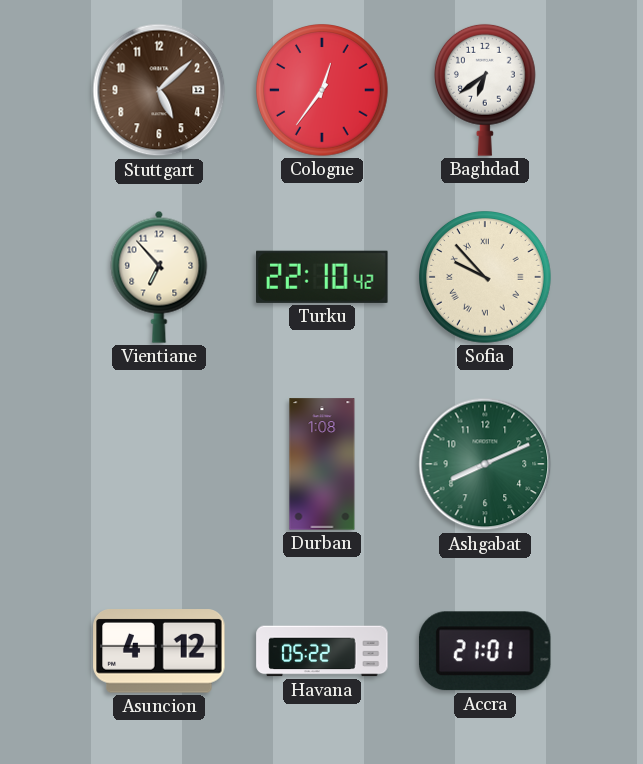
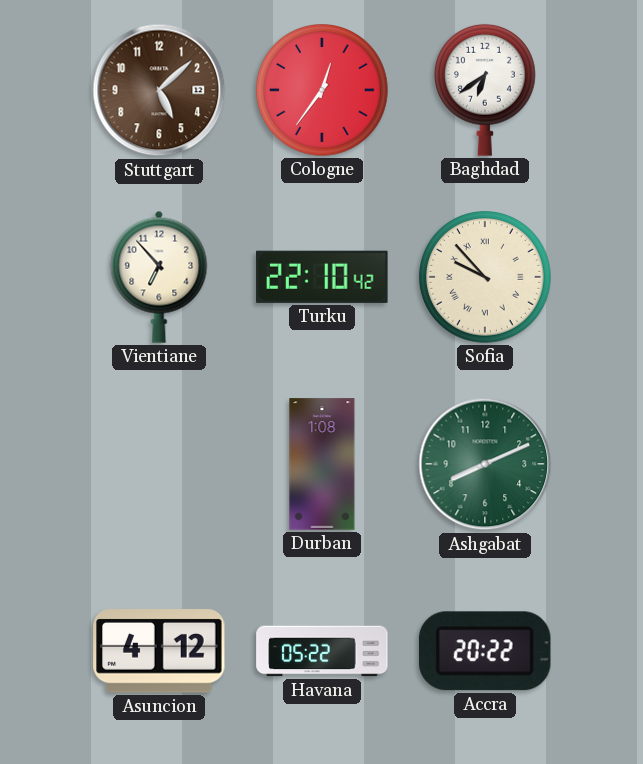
Accra: 21:01 -> 20:22 (485, 651)
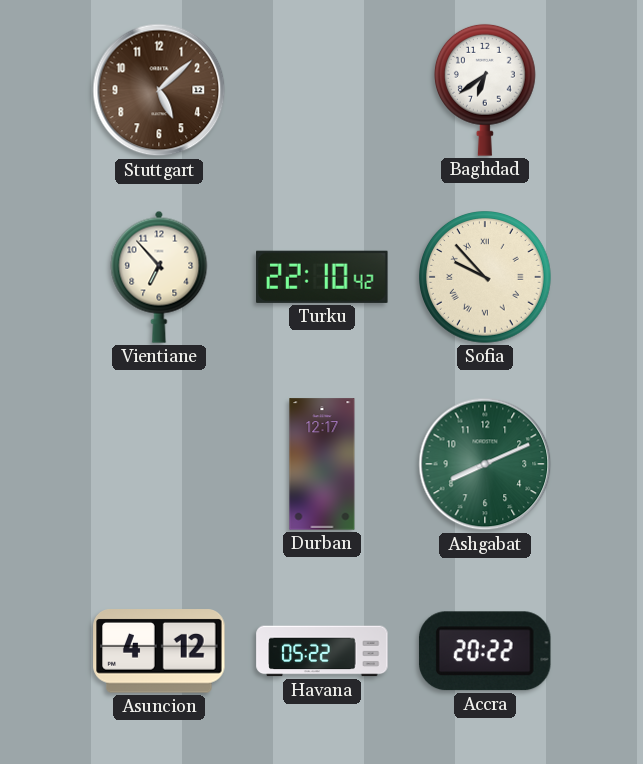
Cologne: 12:36 -> none (323, 91)
Durban: 1:08 -> 12:17 (322, 464)
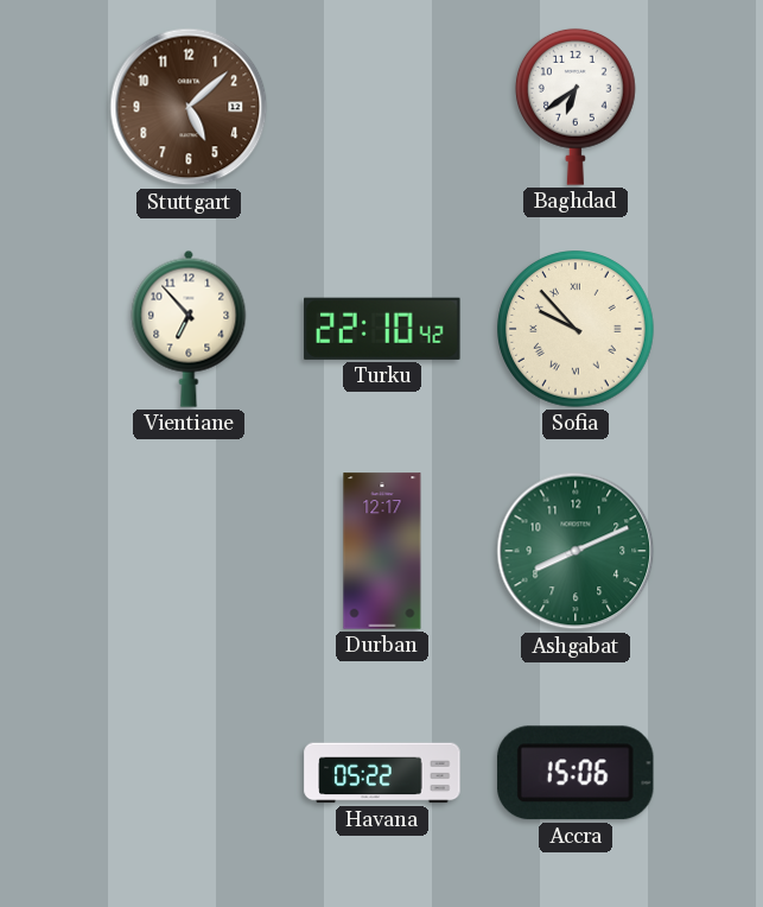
Asuncion: 4:12 -> none (159, 651)
Accra: 20:22 -> 15:06 (576, 773)
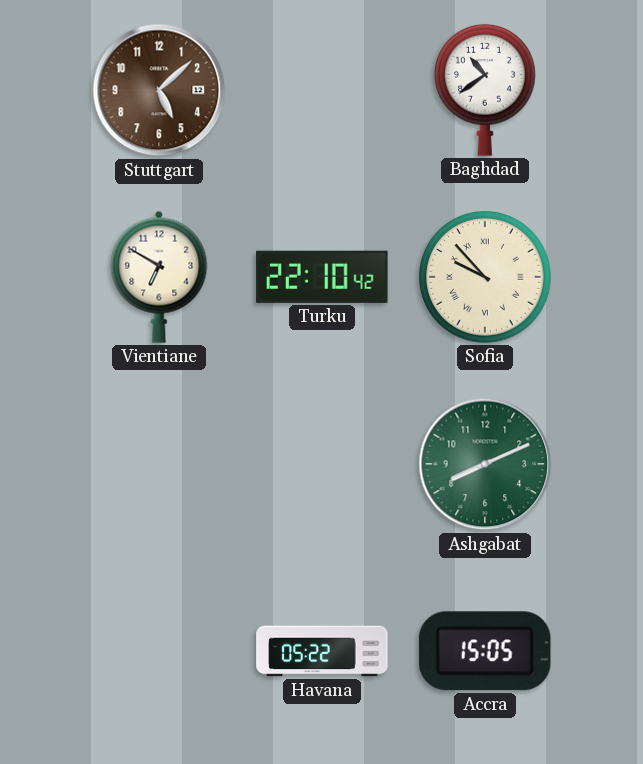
Baghdad: 6:39 -> 10:39 (485, 90)
Vientiane: 6:53 -> 6:50 (159, 277)
Durban: 12:17 -> none (382, 551)
Accra: 15:06 -> 15:05 (485, 651)
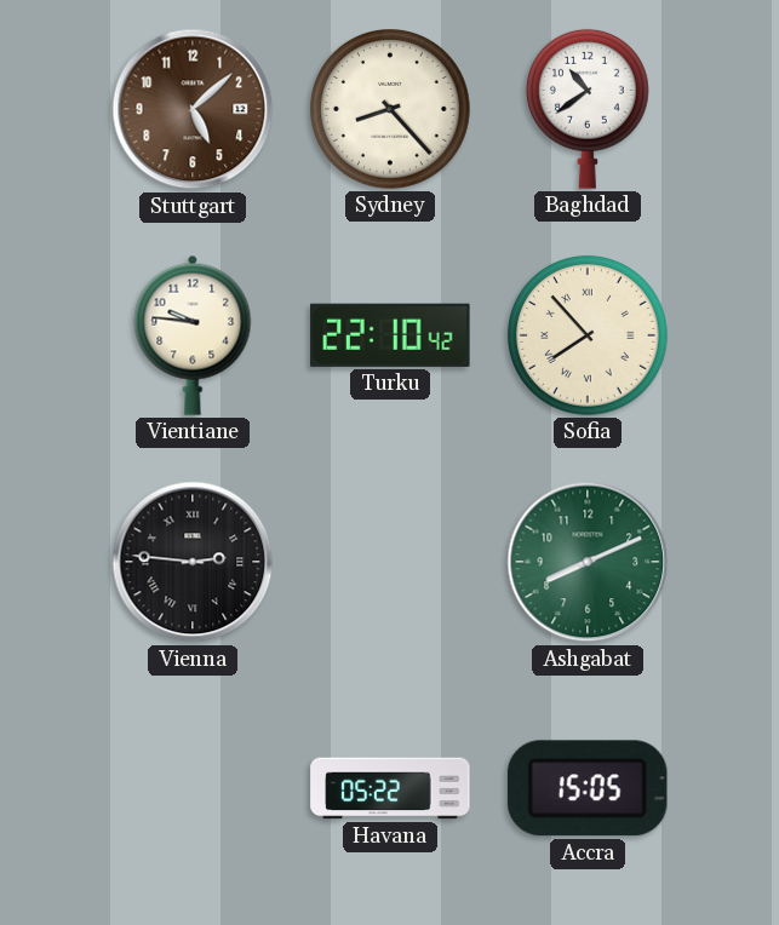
Sydney: none -> 8:23 (391, 110)
Vientiane: 6:50 -> 9:46 (193, 335)
Sofia: 9:53 -> 7:53 (589, 337)
Vienna: none -> 2:46 (193, 562)
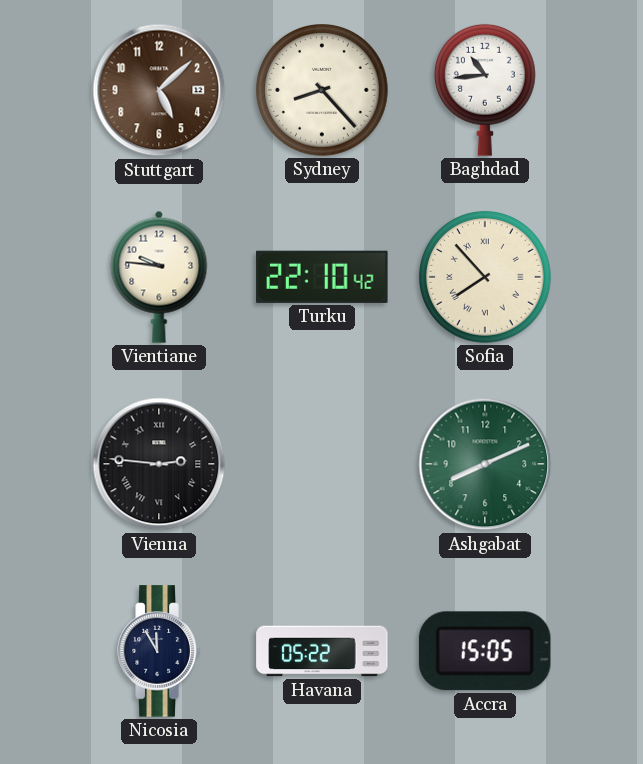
Baghdad: 10:39 -> 10:44 (485, 90)
Nicosia: none -> 11:55 (159, 651)
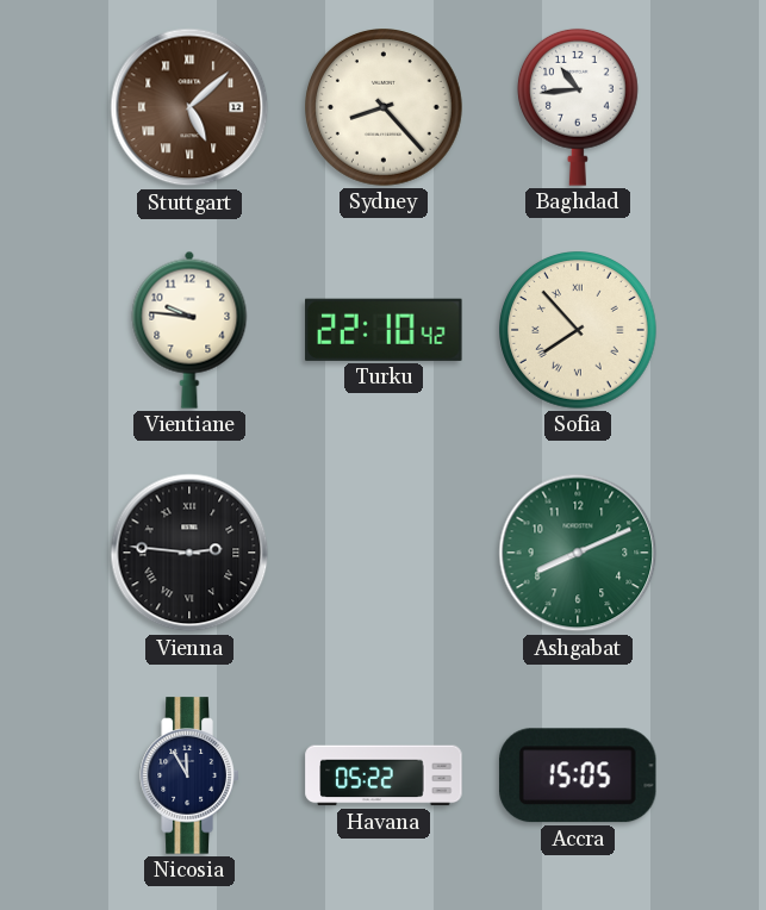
Stuttgart numerals: Arabic -> Roman (189, 107)
